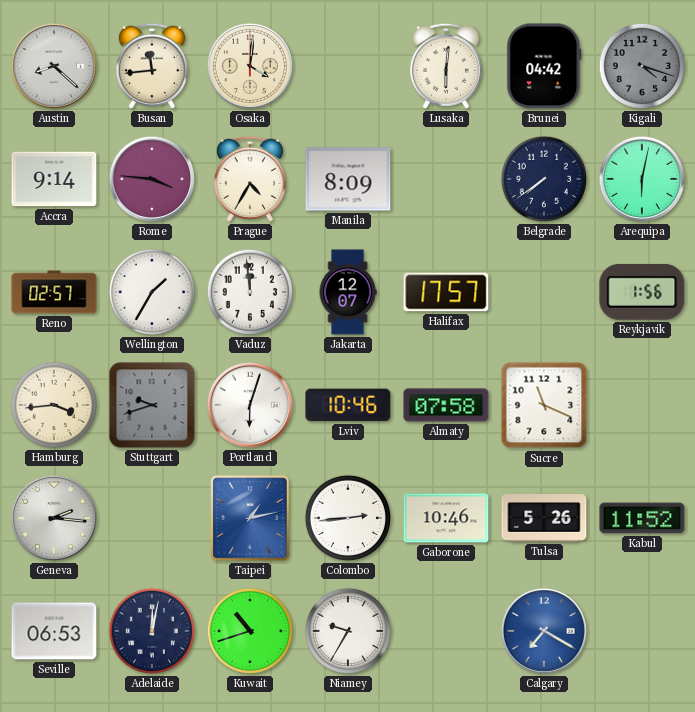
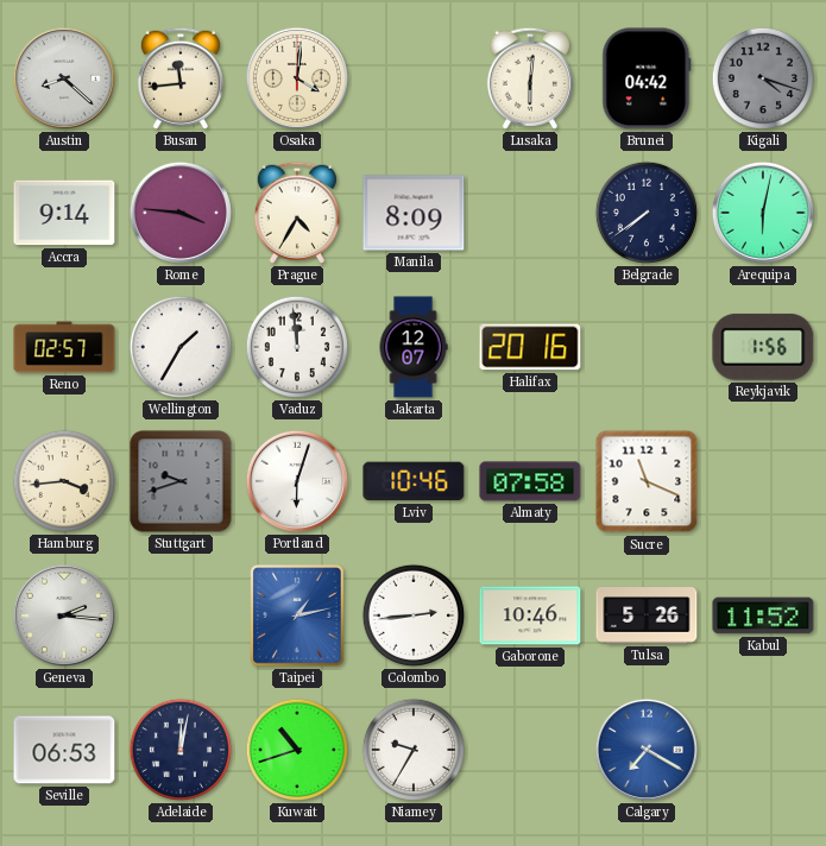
Halifax: 17:57 -> 20:16 (530, 347)
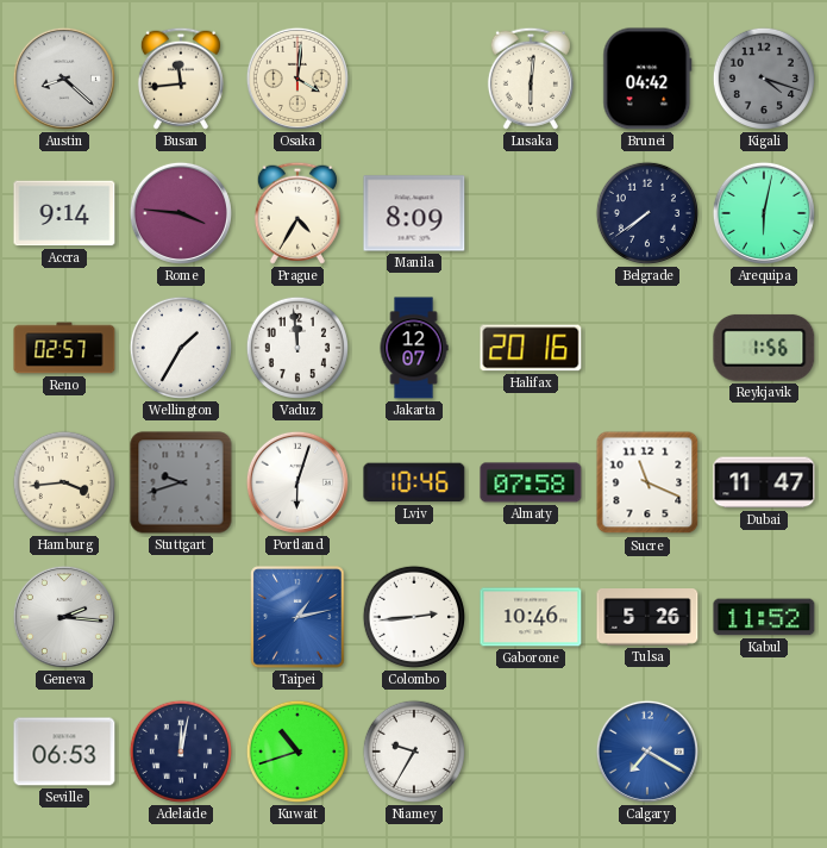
Dubai: none -> 11:47 (764, 482)
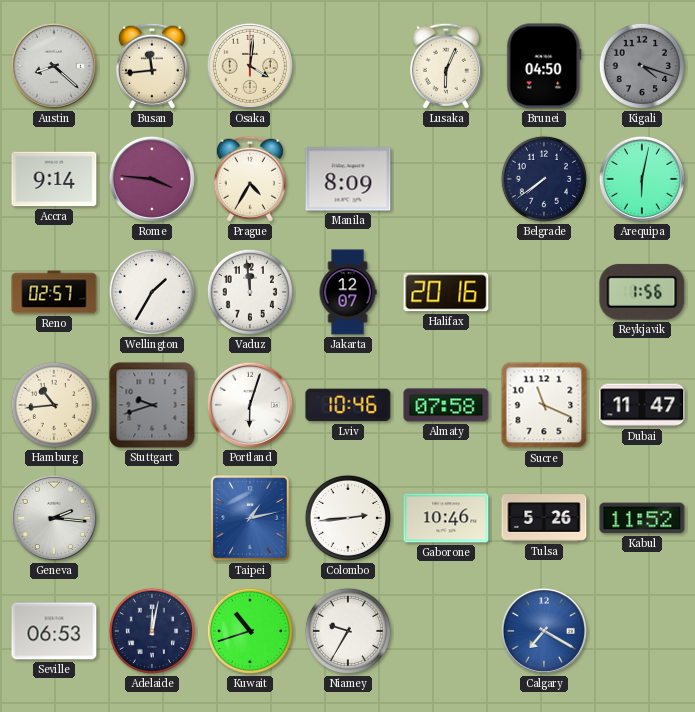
Lusaka: 6:01 -> 6:04 (446, 66)
Brunei: 04:42 -> 04:50 (544, 66)
Hamburg: 3:44 -> 10:44 (54, 405)
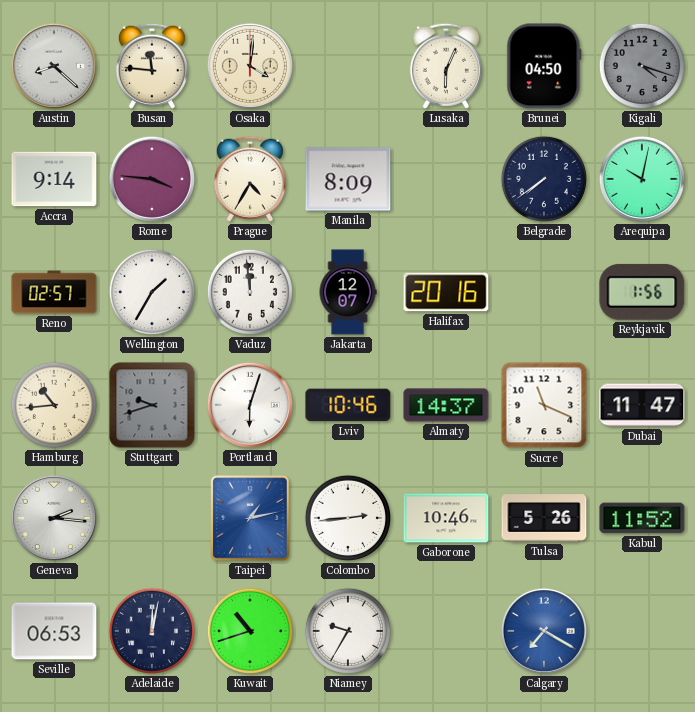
Busan: 11:44 -> 11:46 (152, 66)
Arequipa: 6:02 -> 10:02 (642, 179)
Almaty: 07:58 -> 14:37 (446, 405)
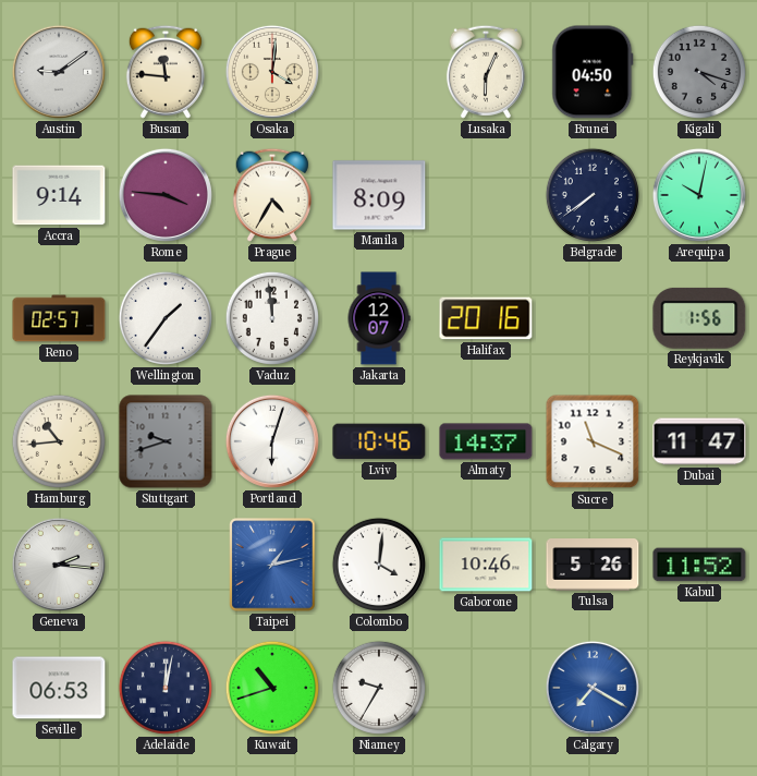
Austin: 8:22 -> 9:09 (59, 72)
Wellington: 1:35 -> 1:36 (166, 318)
Colombo: 2:44 -> 4:01 (379, 565)
